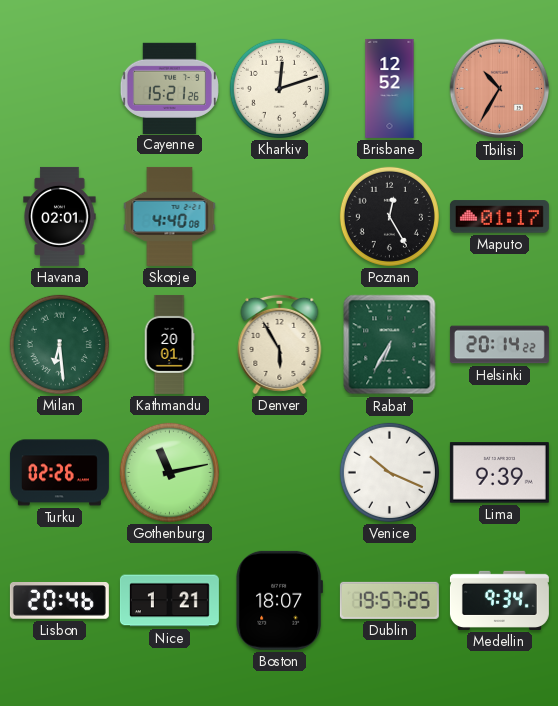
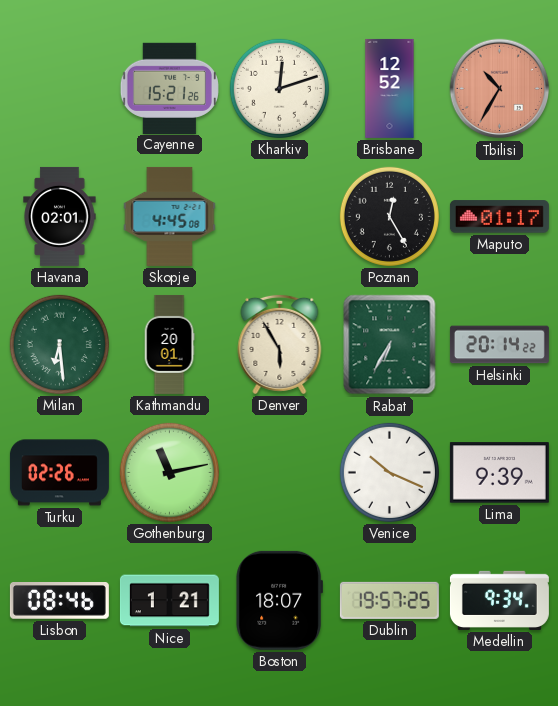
Skopje: 4:40 -> 4:45 (170, 216)
Lisbon: 20:46 -> 08:46 (59, 601)
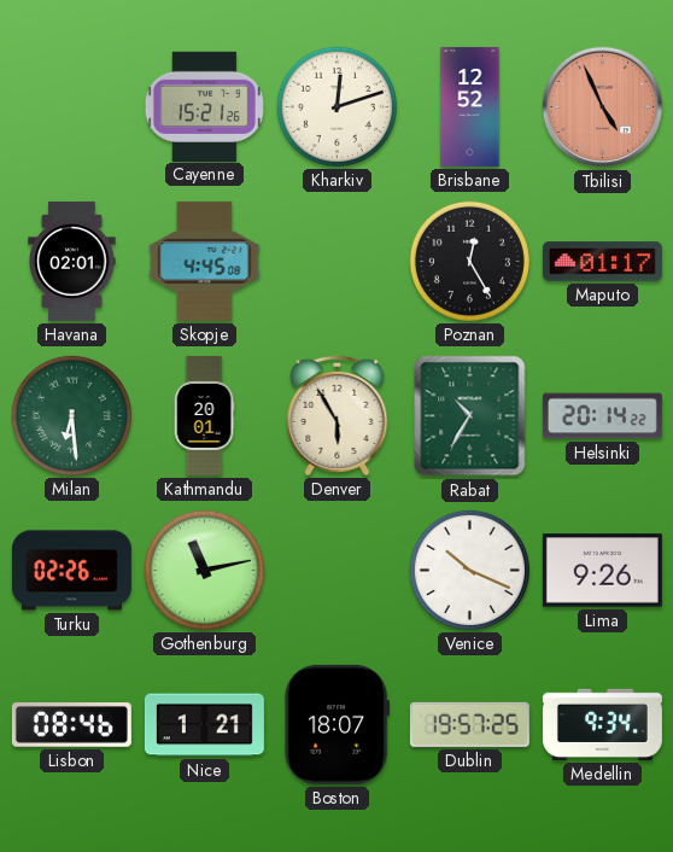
Tbilisi: 10:35 -> 4:56 (603, 107)
Rabat: 6:35 -> 10:35 (470, 416)
Lima: 9:39 -> 9:26 (602, 571)
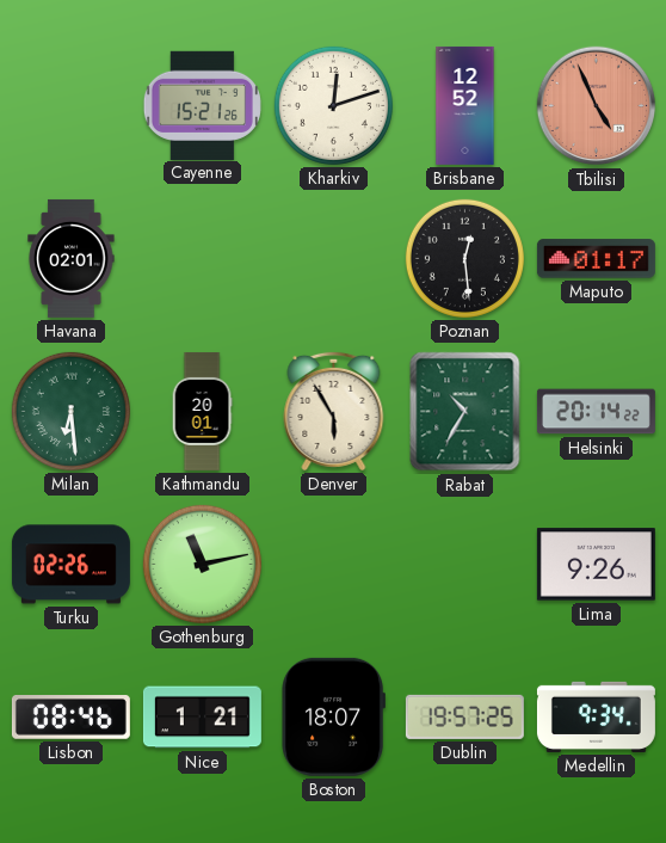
Skopje: 4:45 -> none (205, 261)
Poznan: 12:25 -> 12:29 (464, 258)
Venice: 10:19 -> none (469, 570)
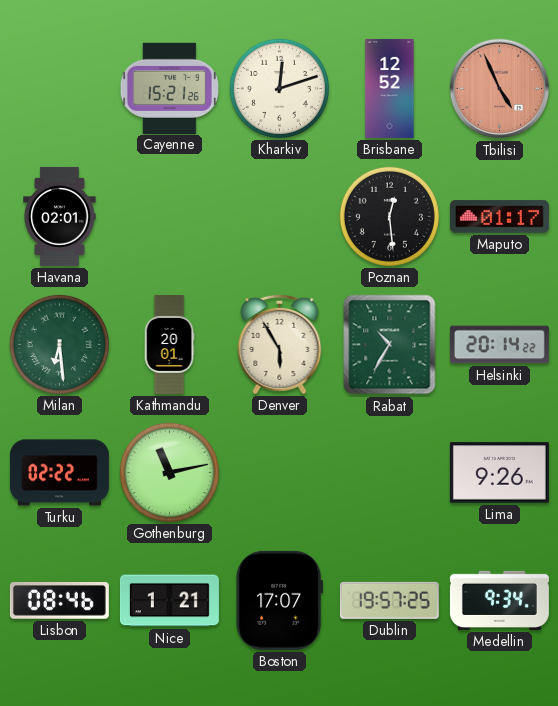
Turku: 02:26 -> 02:22 (59, 473)
Boston: 18:07 -> 17:07 (279, 600)
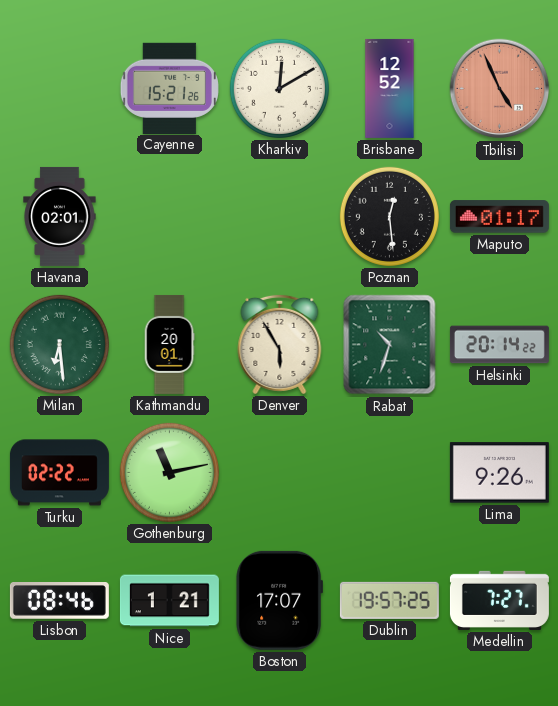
Kharkiv: 12:12 -> 12:10 (279, 88)
Rabat: 10:35 -> 10:33 (390, 345)
Medellin: 9:34 -> 7:27 (499, 600)
